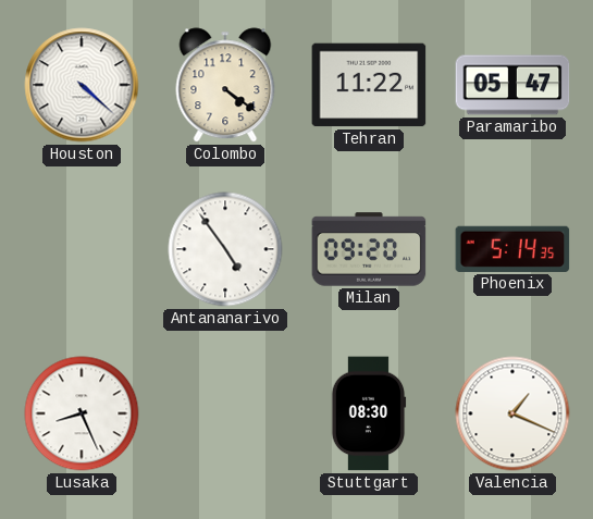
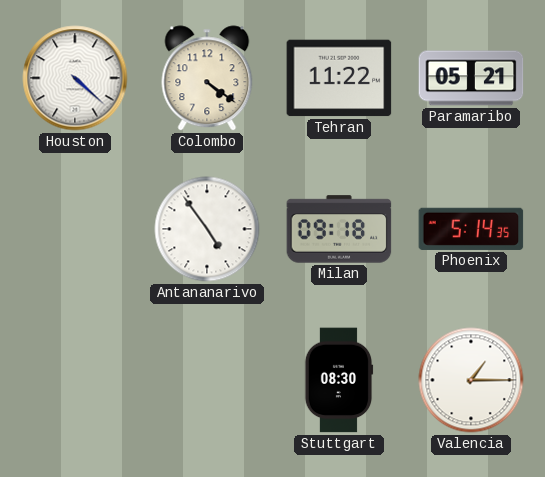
Paramaribo: 05:47 -> 05:21 (471, 78)
Milan: 09:20 -> 09:18 (339, 229)
Lusaka: 8:26 -> none (82, 413)
Valencia: 1:19 -> 1:15 (471, 380)
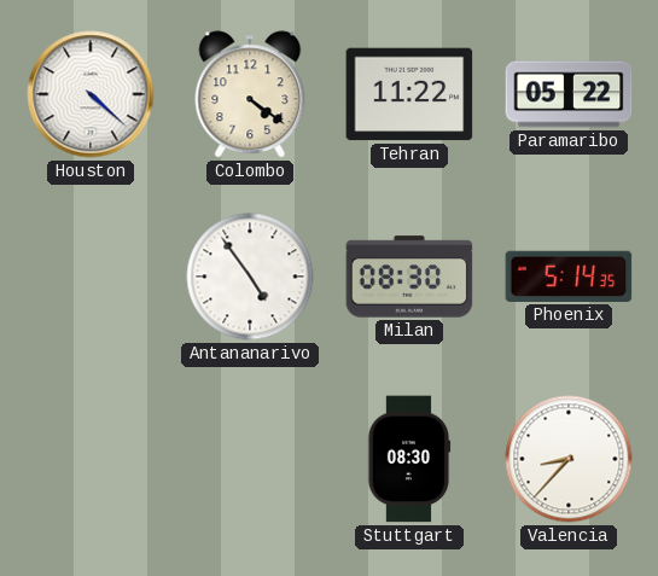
Paramaribo: 05:21 -> 05:22 (569, 94)
Milan: 09:18 -> 08:30 (409, 277)
Valencia: 1:15 -> 8:37 (569, 459)
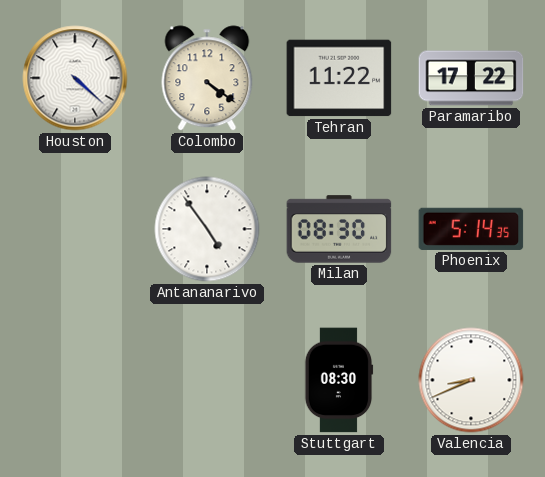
Paramaribo: 05:22 -> 17:22 (471, 78)
Valencia: 8:37 -> 8:41 (471, 380)
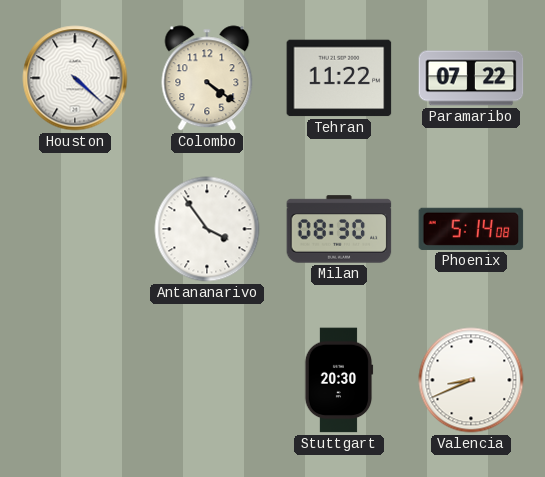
Paramaribo: 17:22 -> 07:22 (471, 78)
Antananarivo: 4:54 -> 3:54 (207, 229)
Phoenix: 5:14:35 -> 5:14:08 (471, 229)
Stuttgart: 08:30 -> 20:30 (339, 380)
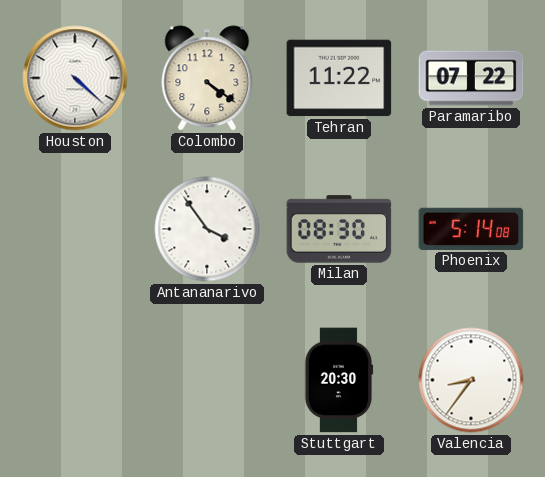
Valencia: 8:41 -> 8:36 (471, 380)
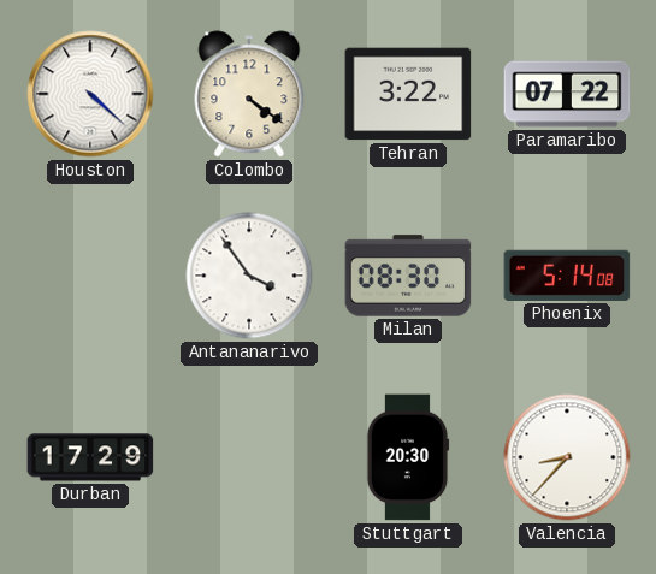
Tehran: 11:22 -> 3:22 (408, 94)
Durban: none -> 17:29 (90, 457)
Valencia: 8:36 -> 8:37 (567, 457)
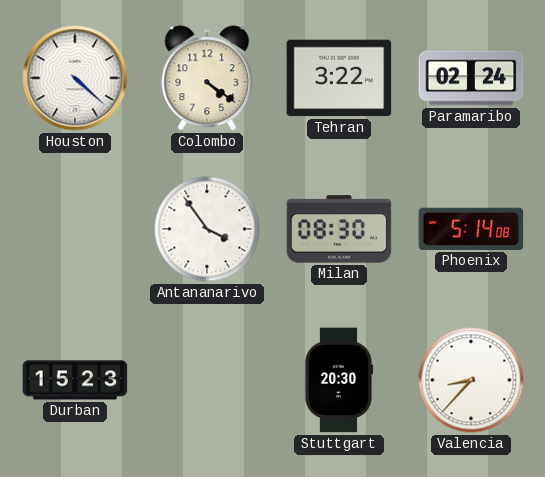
Paramaribo: 07:22 -> 02:24 (471, 78)
Durban: 17:29 -> 15:23 (75, 380)
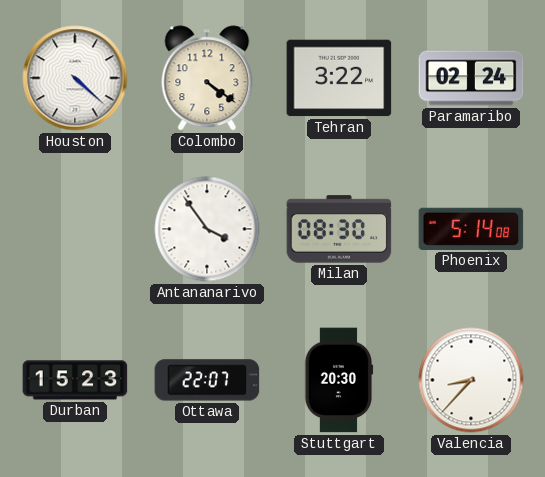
Ottawa: none -> 22:07 (207, 380)
